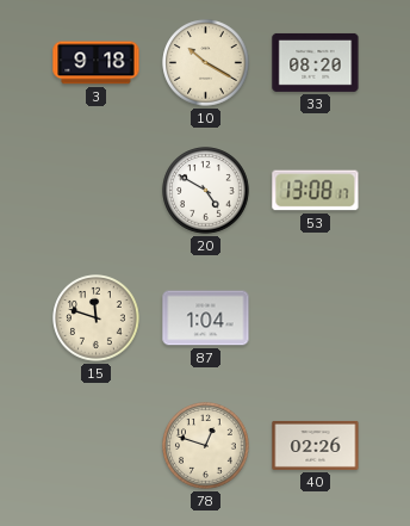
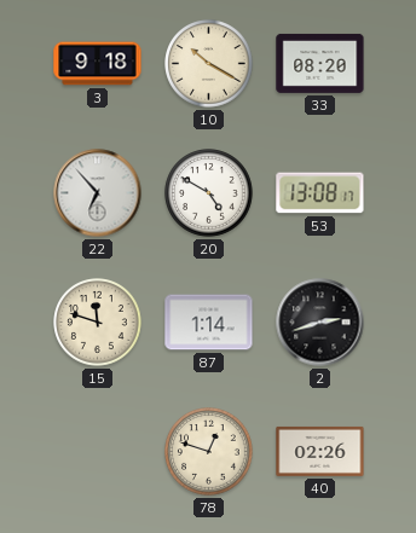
22: none -> 6:53 (98, 193)
87: 1:04 -> 1:14 (209, 323)
2: none -> 2:42 (320, 323)
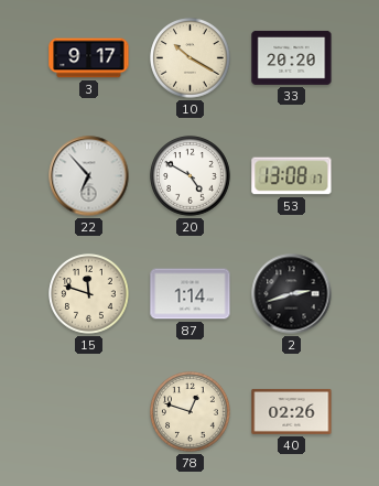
3: 9:18 -> 9:17 (89, 58)
33: 08:20 -> 20:20 (292, 57)
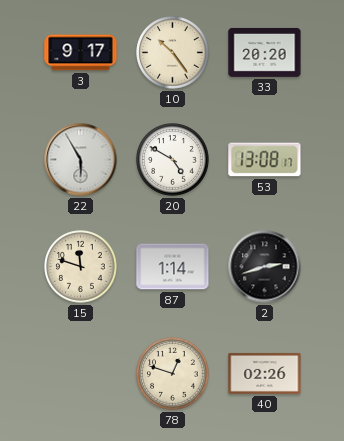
10: 10:20 -> 10:24 (173, 53)
22: 6:53 -> 5:55 (81, 160)
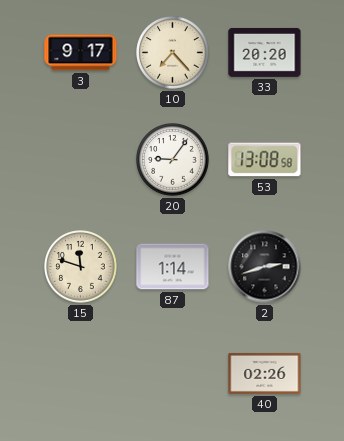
10: 10:24 -> 7:23 (173, 53)
22: 5:55 -> none (81, 160)
20: 4:50 -> 9:06 (173, 160)
53: 13:08:17 -> 13:08:58 (265, 160)
78: 12:48 -> none (173, 374)
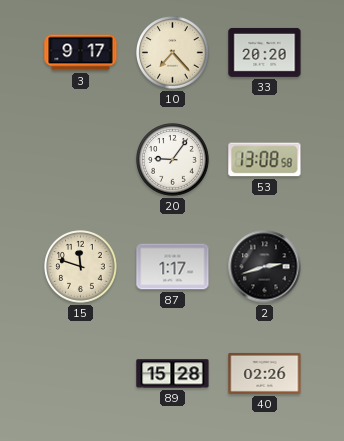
87: 1:14 -> 1:17 (173, 267)
89: none -> 15:28 (173, 374)
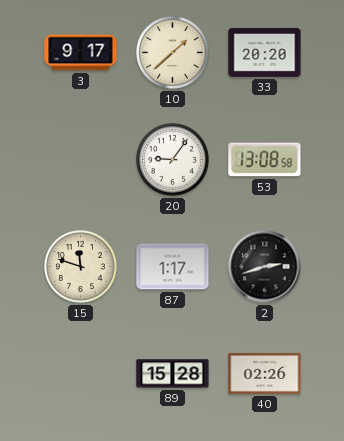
10: 7:23 -> 1:38 (173, 53)
